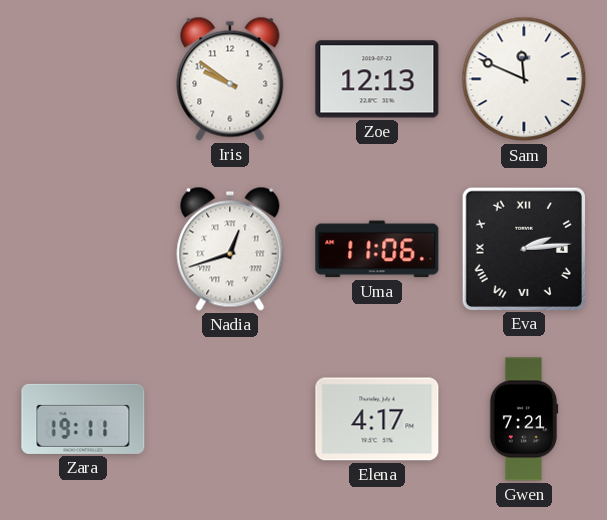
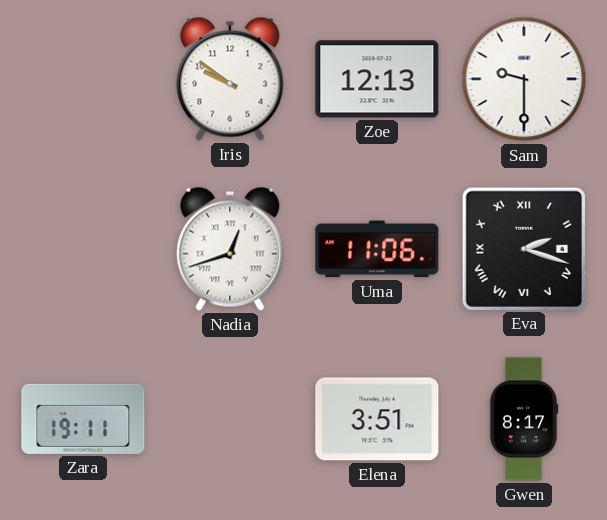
Sam: 11:49 -> 9:30 (524, 79)
Eva: 2:14 -> 2:18 (523, 248)
Elena: 4:17 -> 3:51 (377, 419)
Gwen: 7:21 -> 8:17 (524, 419)
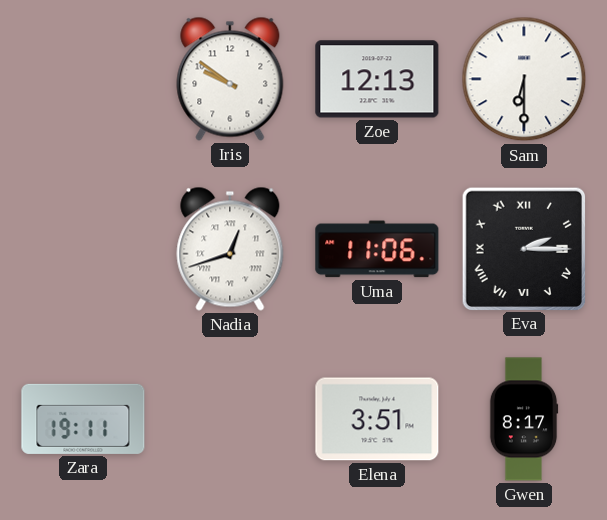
Sam: 9:30 -> 6:30 (524, 79)
Eva: 2:18 -> 2:15 (523, 248)
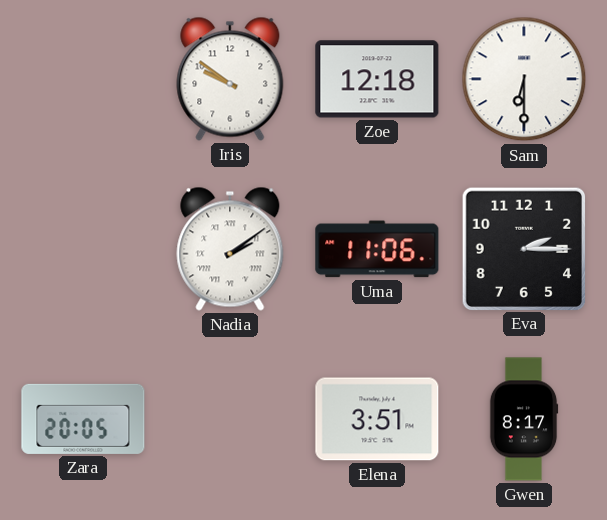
Zoe: 12:13 -> 12:18 (377, 79)
Nadia: 12:42 -> 2:09 (230, 249)
Eva numerals: Roman -> Arabic (523, 248)
Zara: 19:11 -> 20:05 (83, 419)
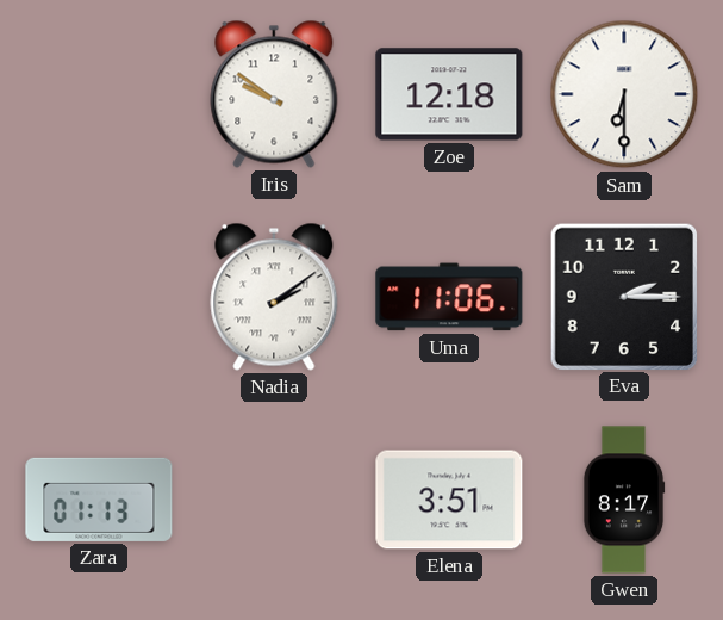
Zara: 20:05 -> 01:13 (99, 500)
